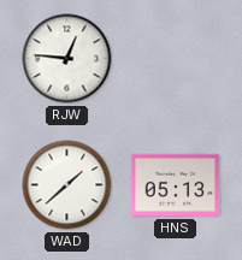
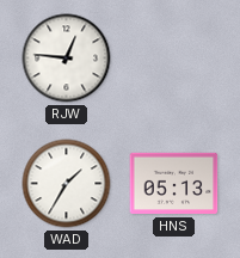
WAD: 1:38 -> 1:35 (67, 184)
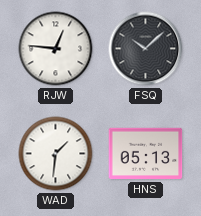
FSQ: none -> 10:08 (146, 49)
WAD: 1:35 -> 1:31 (56, 154)
